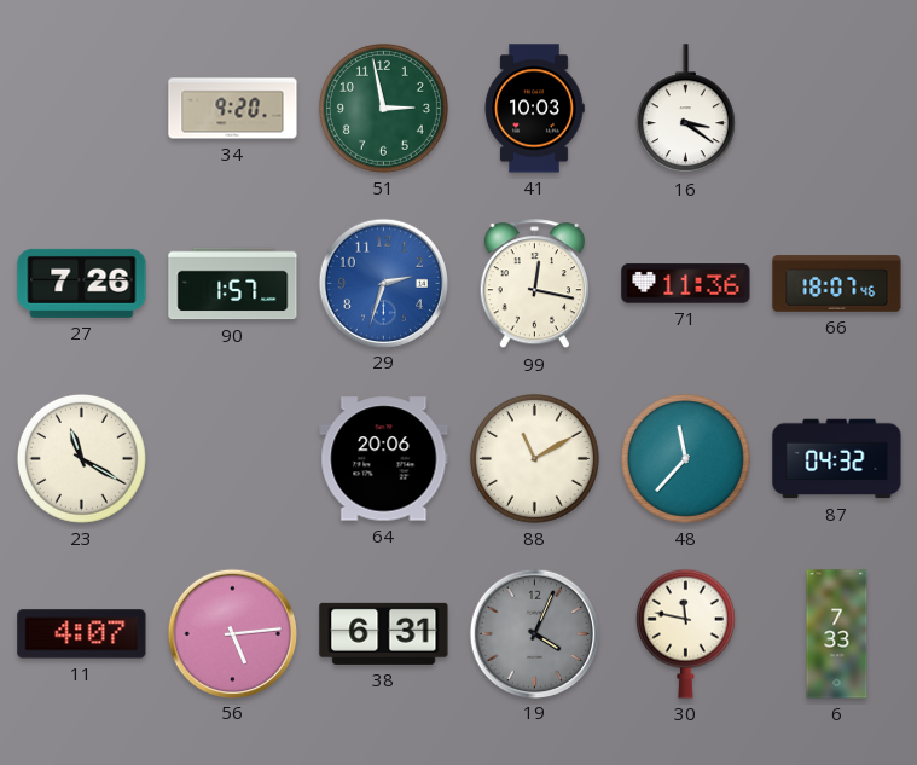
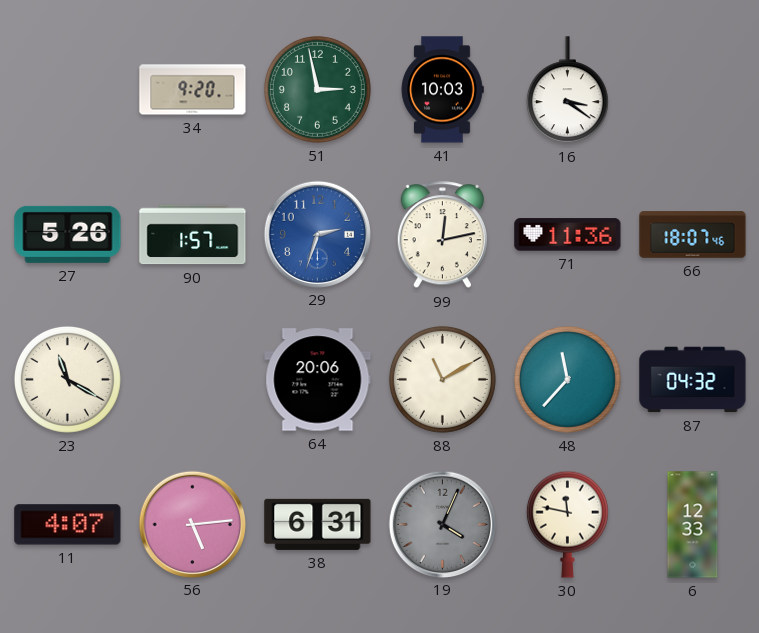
27: 7:26 -> 5:26 (68, 234)
99: 12:17 -> 12:13 (442, 235)
6: 7:33 -> 12:33 (693, 525)
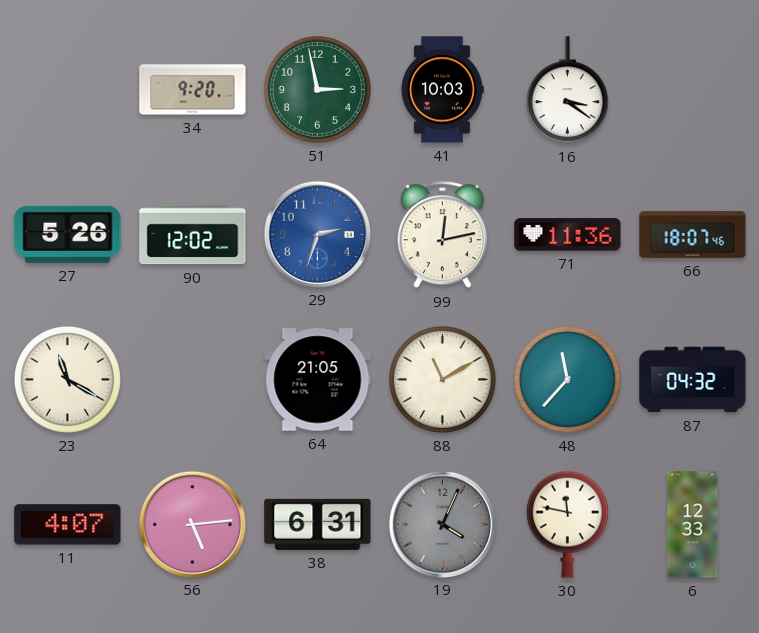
90: 1:57 -> 12:02 (193, 235)
64: 20:06 -> 21:05 (318, 380)
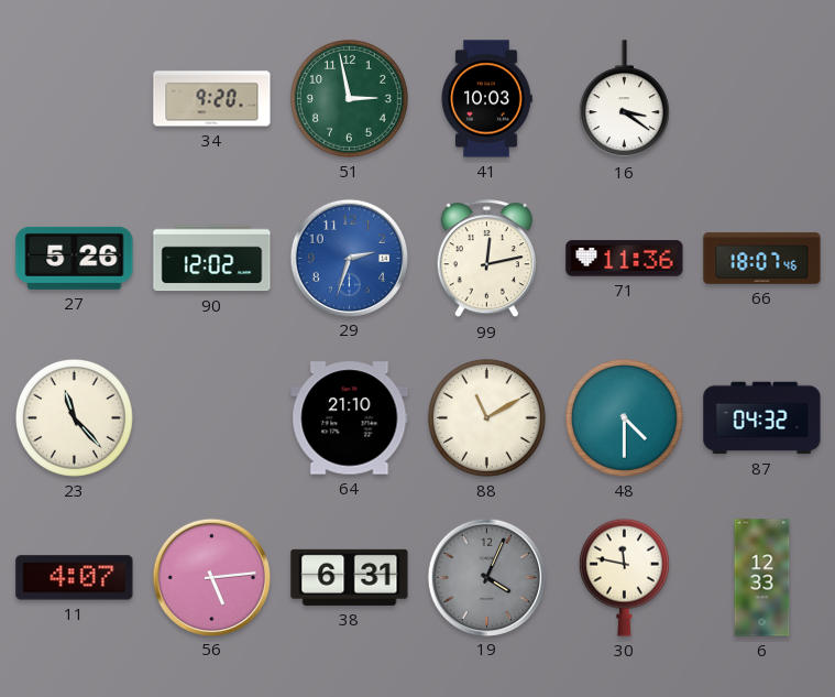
23: 11:20 -> 11:23 (74, 417)
64: 21:05 -> 21:10 (350, 418)
48: 11:37 -> 4:30 (624, 417)
